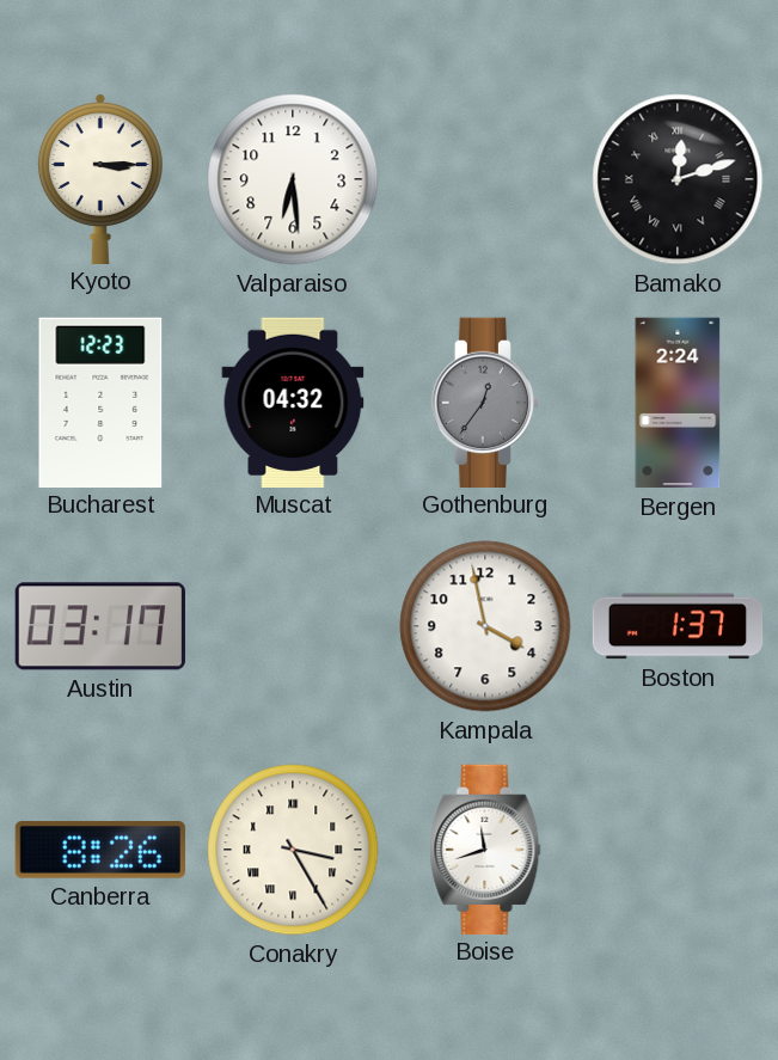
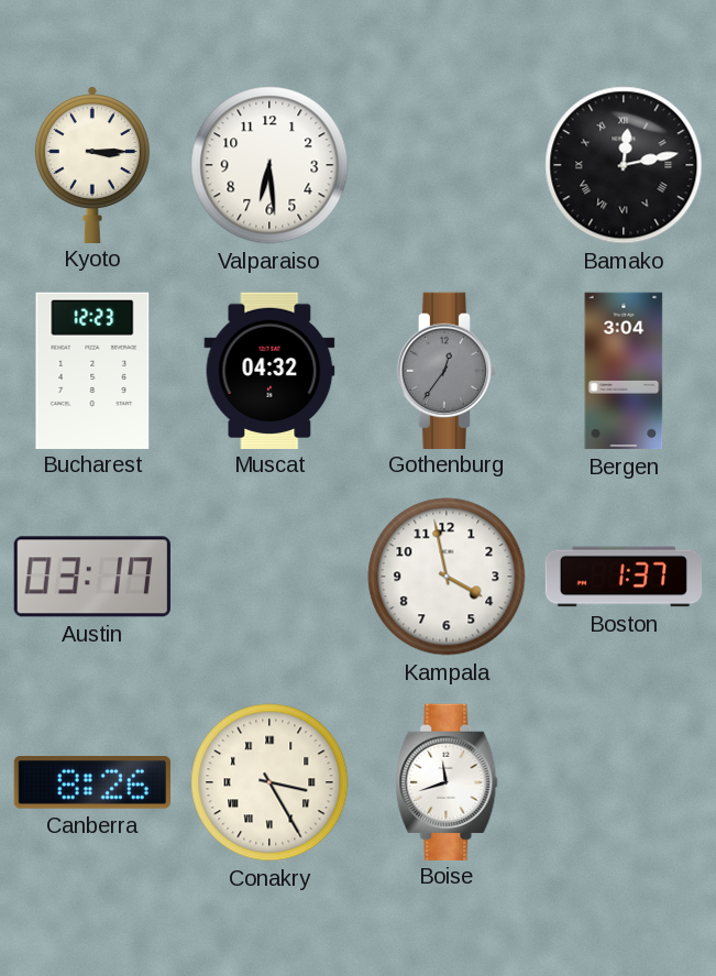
Bamako: 12:12 -> 12:13 (624, 165)
Bergen: 2:24 -> 3:04 (624, 371)
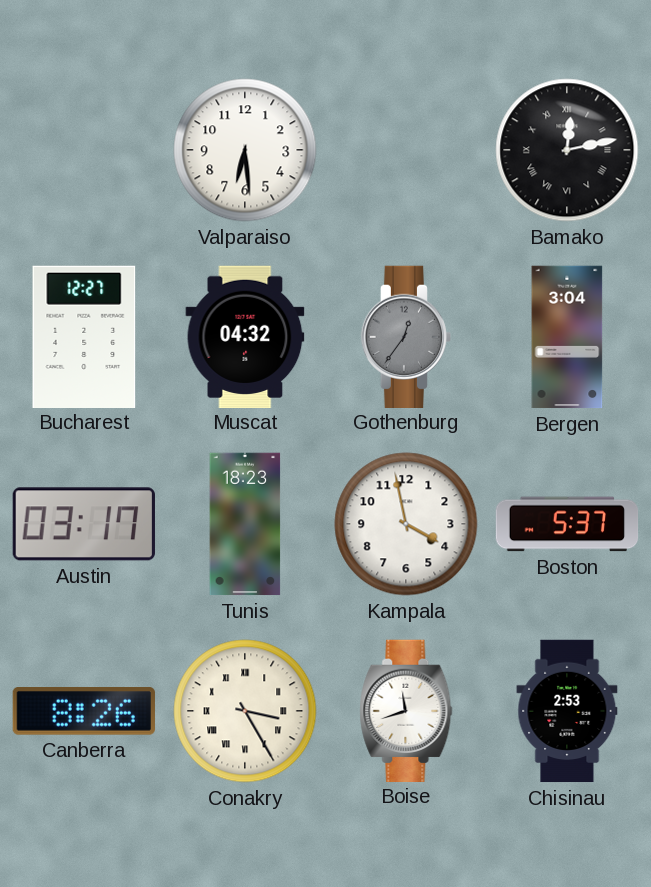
Kyoto: 3:15 -> none (92, 164)
Bucharest: 12:23 -> 12:27 (84, 336)
Tunis: none -> 18:23 (245, 524)
Boston: 1:37 -> 5:37 (567, 524)
Chisinau: none -> 2:53 (567, 711)
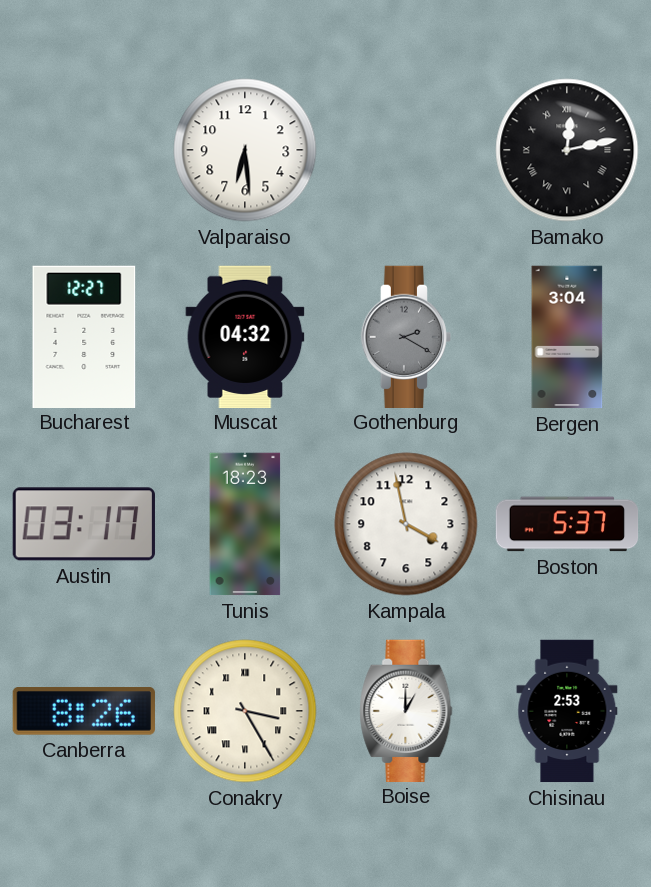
Gothenburg: 12:36 -> 2:20 (406, 336)
Boise: 11:42 -> 1:00 (406, 710)
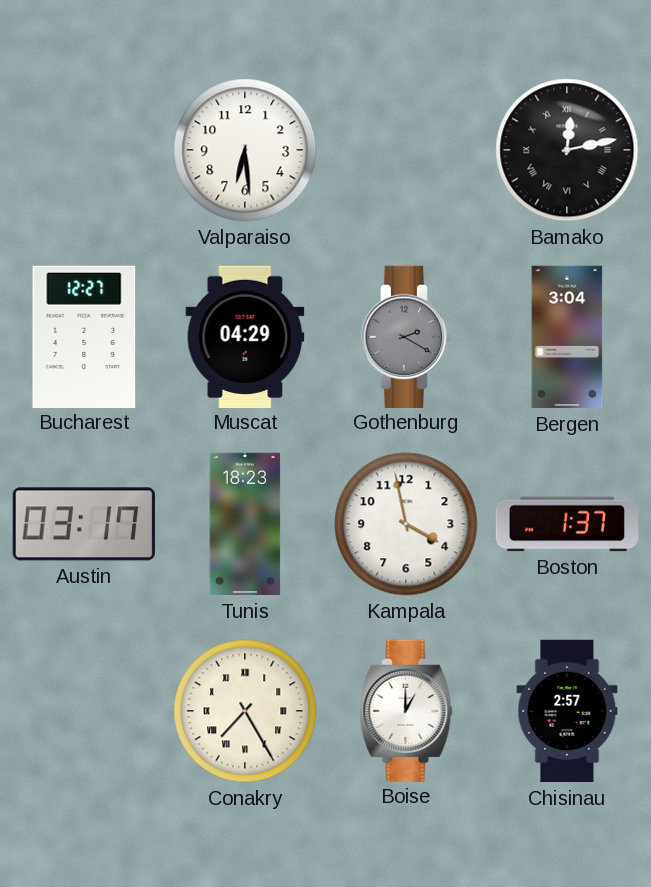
Muscat: 04:32 -> 04:29 (245, 336)
Boston: 5:37 -> 1:37 (567, 524)
Canberra: 8:26 -> none (84, 712)
Conakry: 3:25 -> 7:25 (245, 711)
Chisinau: 2:53 -> 2:57 (567, 711)
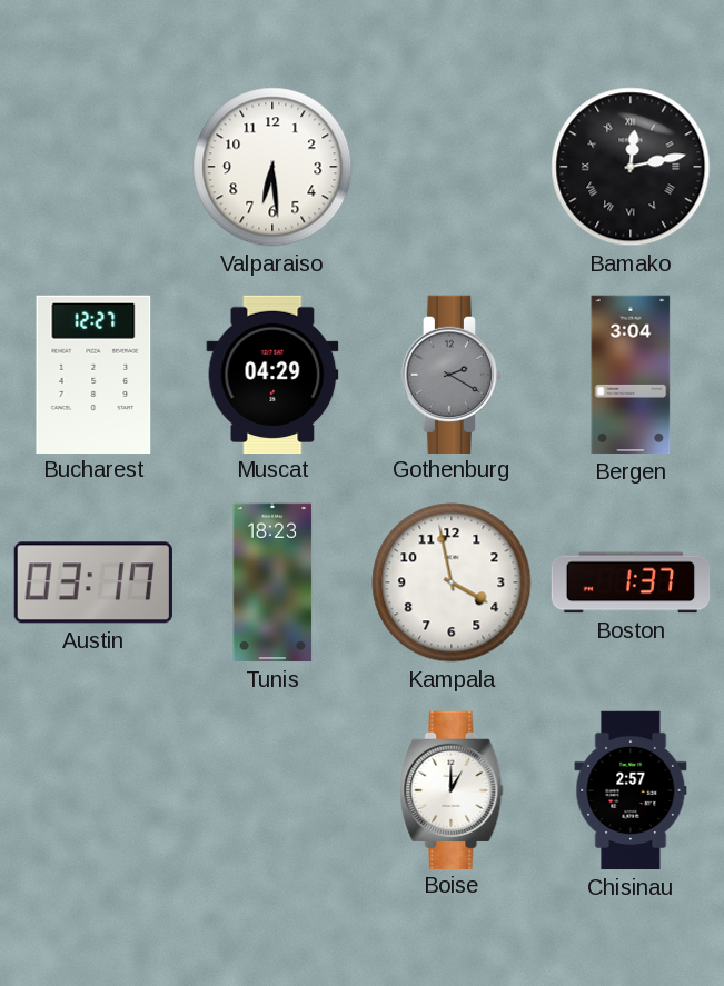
Conakry: 7:25 -> none (245, 711)
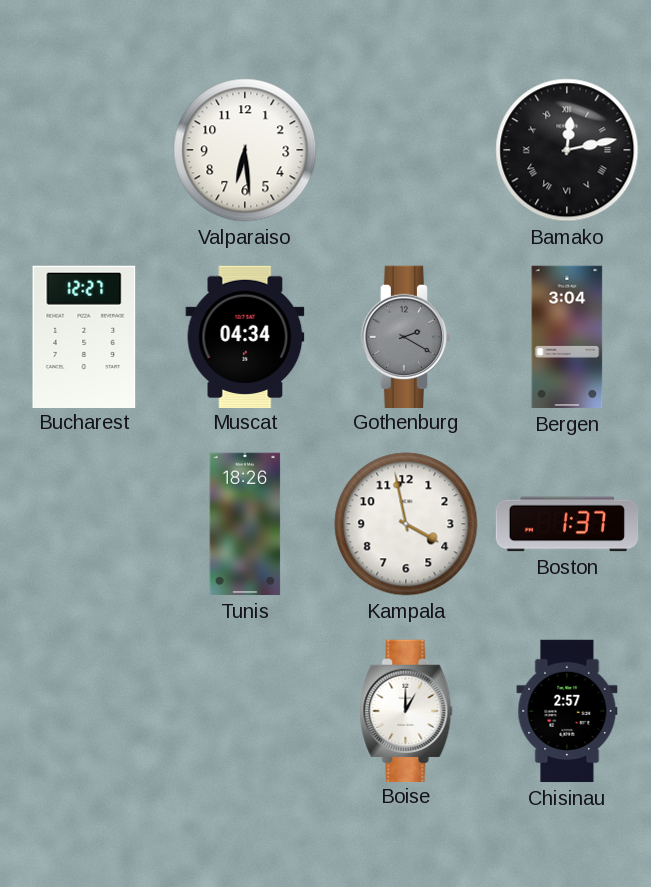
Muscat: 04:29 -> 04:34 (245, 336)
Austin: 03:17 -> none (93, 582)
Tunis: 18:23 -> 18:26 (245, 524)
